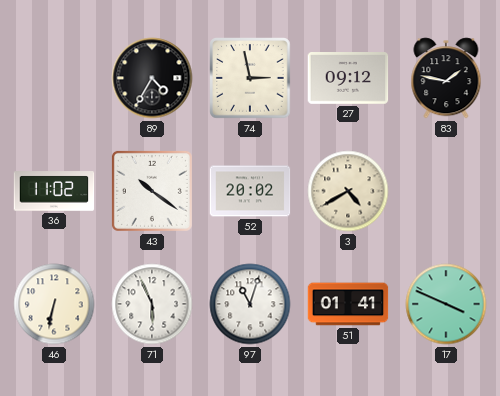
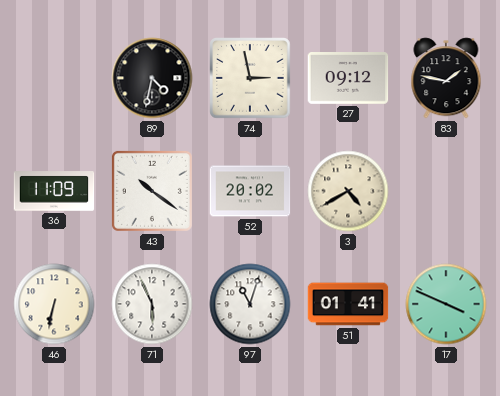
89: 4:35 -> 4:32 (152, 78)
36: 11:02 -> 11:09 (54, 191)
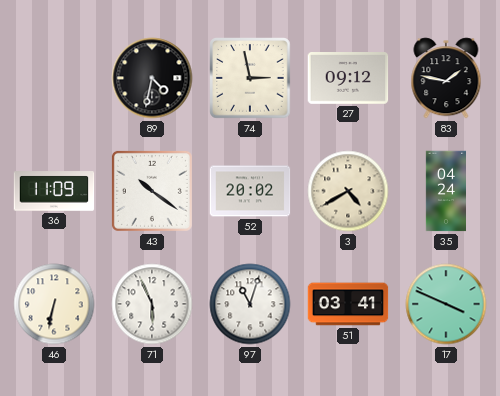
35: none -> 04:24 (446, 191)
51: 01:41 -> 03:41 (348, 304)
